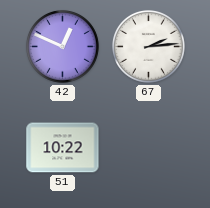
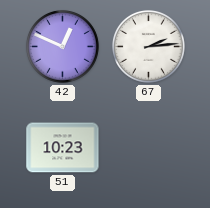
51: 10:22 -> 10:23 (63, 148)
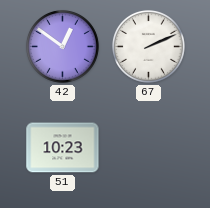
42: 12:49 -> 12:51 (62, 46)
67: 2:14 -> 2:11 (148, 46)
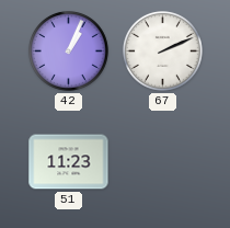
42: 12:51 -> 1:04 (68, 50)
51: 10:23 -> 11:23 (69, 162)
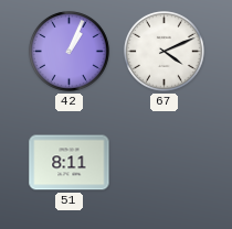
67: 2:11 -> 4:11 (164, 51)
51: 11:23 -> 8:11 (70, 163)
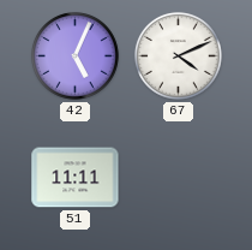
42: 1:04 -> 5:04 (74, 55)
51: 8:11 -> 11:11 (76, 178)
